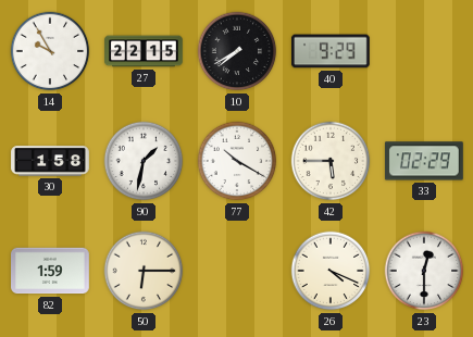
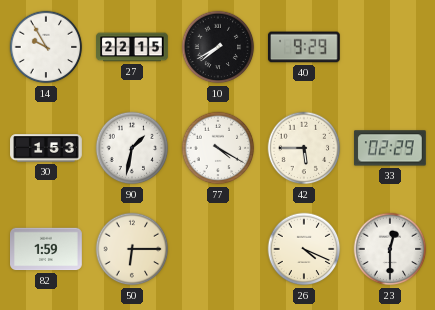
30: 1:58 -> 1:53 (46, 148)
77: 10:20 -> 4:20 (218, 148)
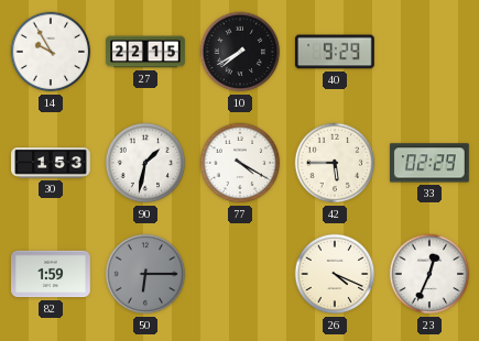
50 dial: cream -> grey (145, 274)
23: 12:30 -> 12:34 (429, 274)
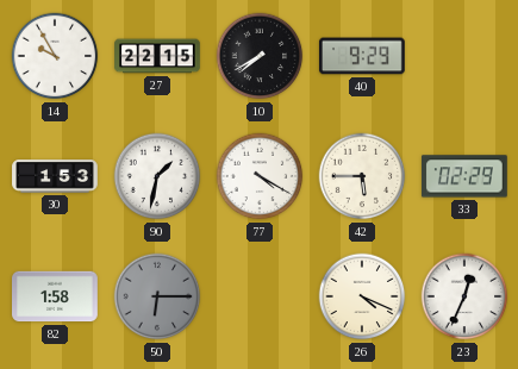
82: 1:59 -> 1:58 (56, 296)
